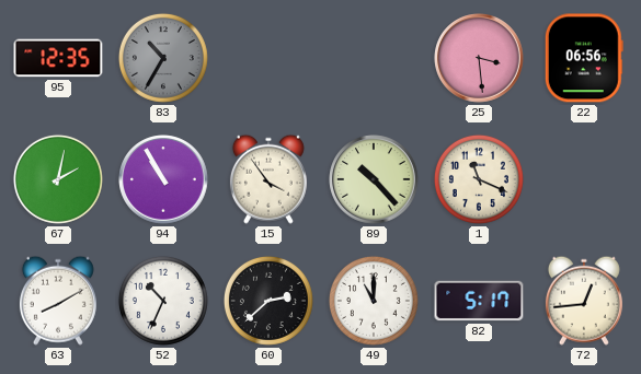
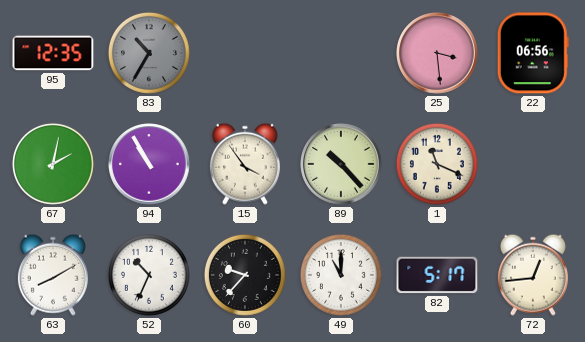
60: 2:38 -> 9:37 (245, 275)
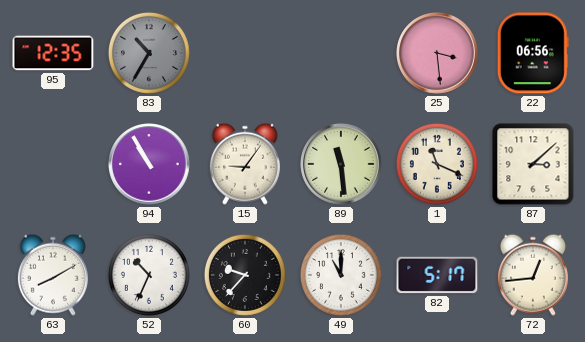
67: 2:02 -> none (53, 164)
15: 3:54 -> 9:06 (245, 164)
89: 10:23 -> 11:29 (341, 164)
87: none -> 3:08 (533, 164)
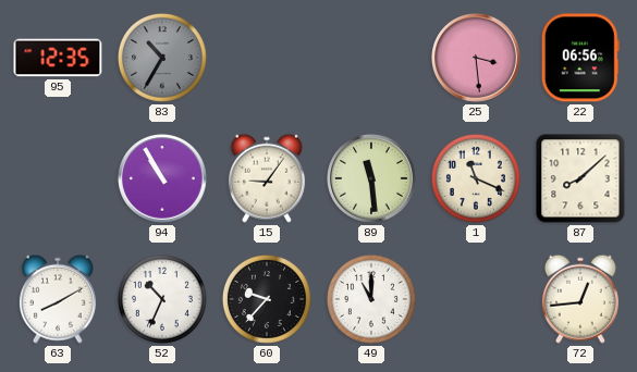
87: 3:08 -> 8:08 (580, 178)
82: 5:17 -> none (437, 275)
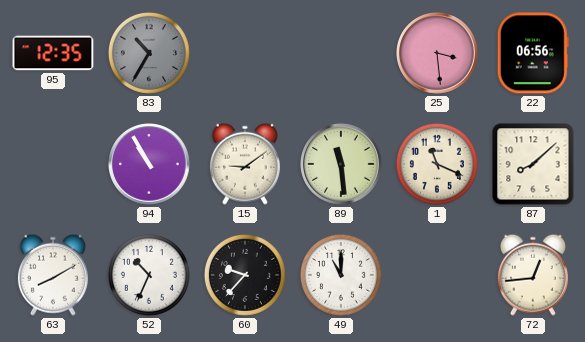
15: 9:06 -> 9:09 (245, 164)
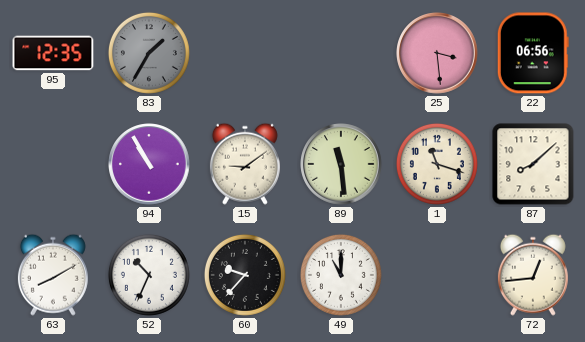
83: 10:35 -> 1:35 (149, 53)
1: 11:19 -> 11:18 (437, 164)
